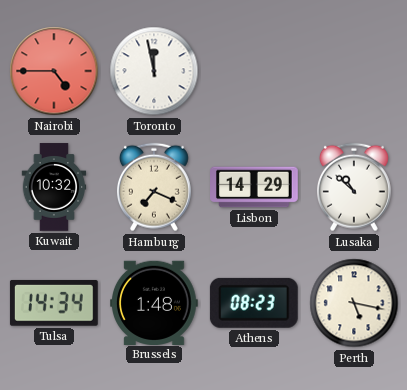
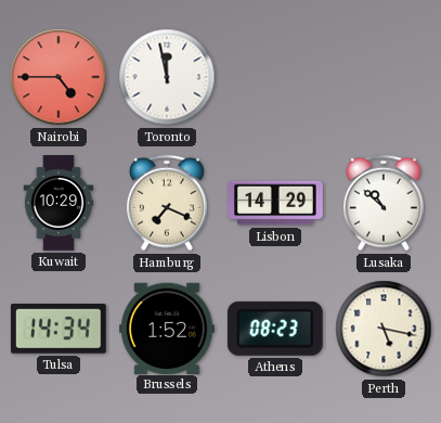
Kuwait: 10:32 -> 10:29 (59, 203)
Brussels: 1:48 -> 1:52 (168, 328)
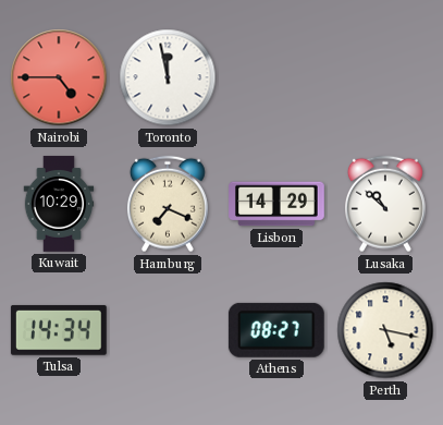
Brussels: 1:52 -> none (168, 328)
Athens: 08:23 -> 08:27 (276, 330)
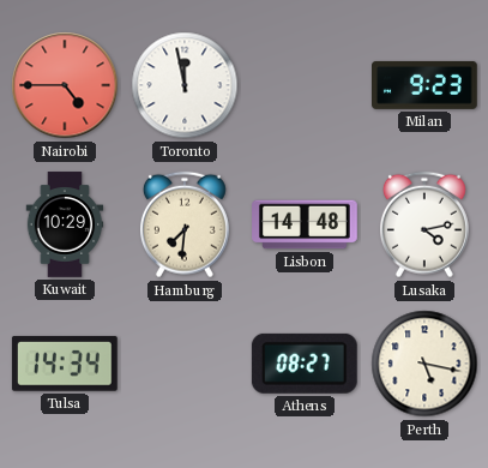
Milan: none -> 9:23 (426, 85)
Hamburg: 7:19 -> 7:31 (185, 224)
Lisbon: 14:29 -> 14:48 (305, 224)
Lusaka: 10:52 -> 4:13 (424, 224)
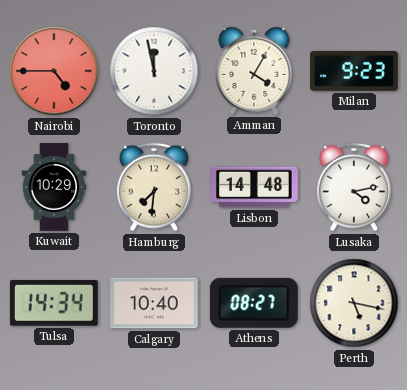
Amman: none -> 4:05 (254, 71)
Calgary: none -> 10:40 (155, 303)
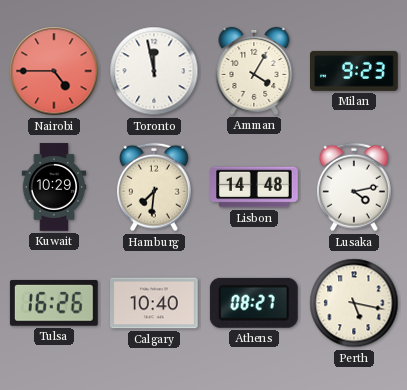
Tulsa: 14:34 -> 16:26 (54, 303)
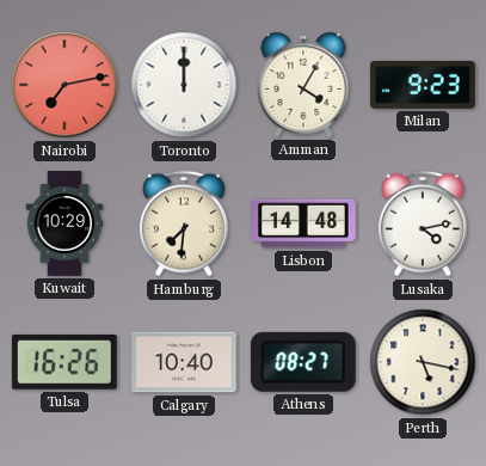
Nairobi: 4:45 -> 7:13 (64, 85)
Toronto: 11:58 -> 12:00 (184, 85)
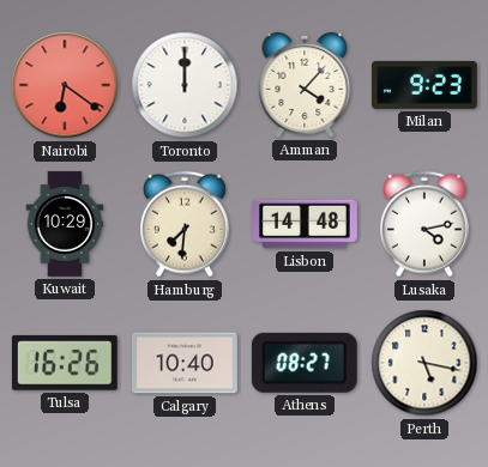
Nairobi: 7:13 -> 6:21 (65, 85)
Amman: 4:05 -> 4:07 (305, 85)
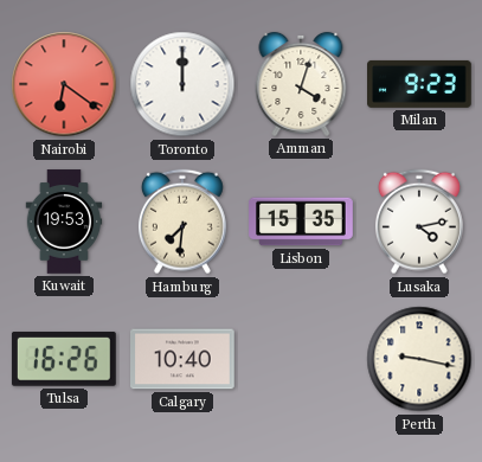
Amman: 4:07 -> 4:03 (301, 84)
Kuwait: 10:29 -> 19:53 (64, 222)
Lisbon: 14:48 -> 15:35 (301, 222)
Athens: 08:27 -> none (305, 363)
Perth: 5:17 -> 9:17 (419, 359)
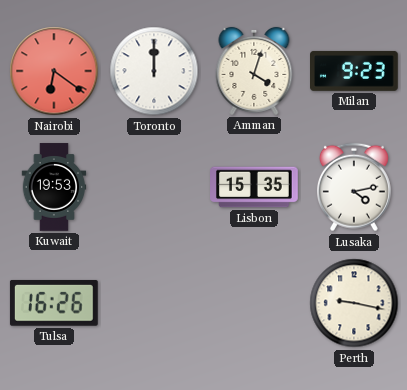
Hamburg: 7:31 -> none (182, 222)
Calgary: 10:40 -> none (184, 359)
